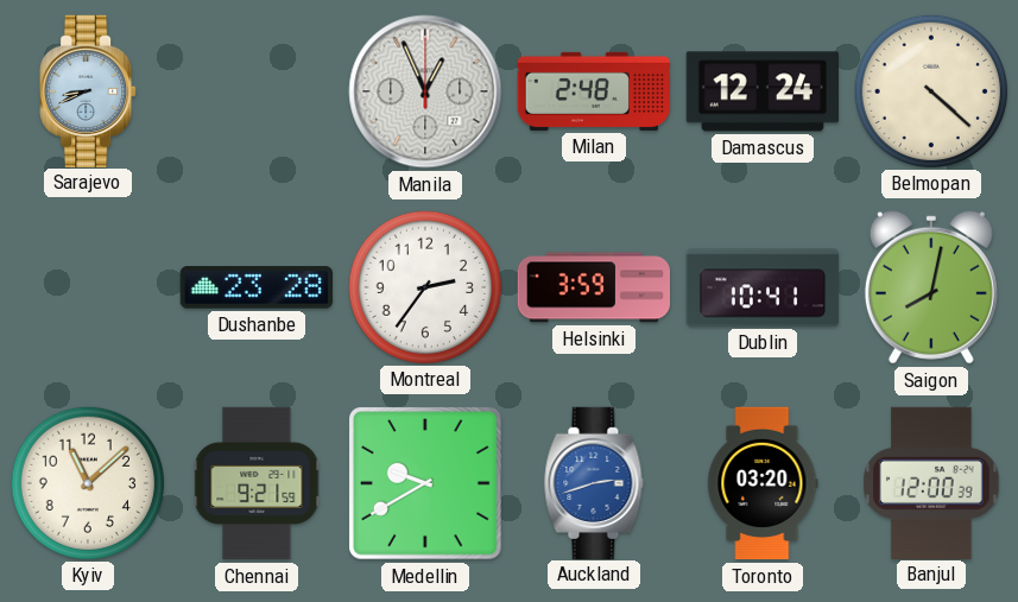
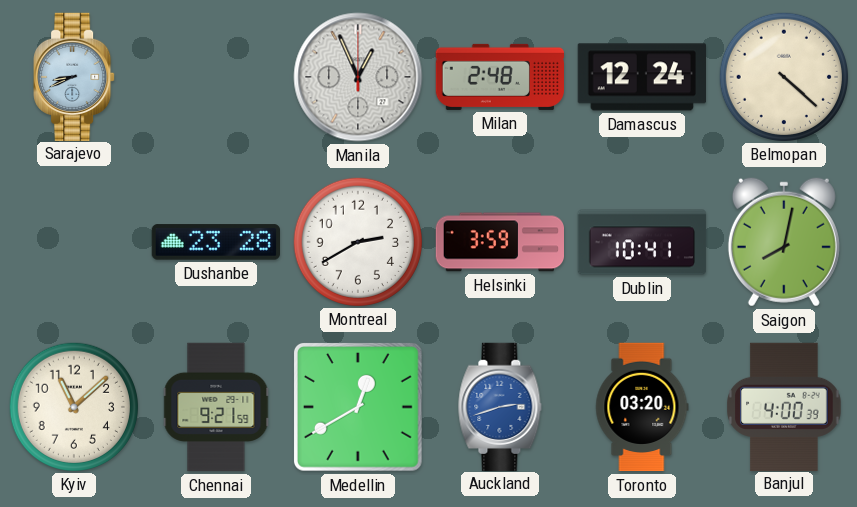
Montreal: 2:36 -> 2:40 (357, 241)
Medellin: 9:40 -> 12:40 (358, 407)
Banjul: 12:00 -> 4:00 (784, 406)
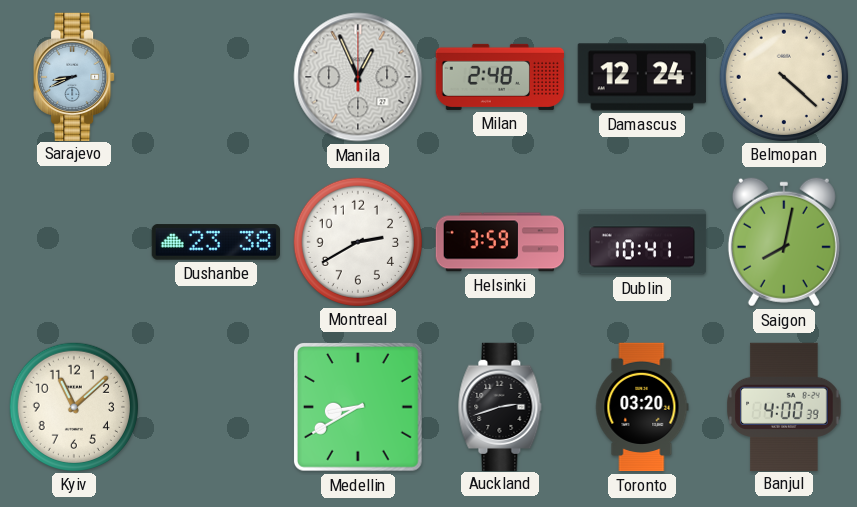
Dushanbe: 23:28 -> 23:38 (215, 242)
Chennai: 9:21 -> none (216, 407)
Medellin: 12:40 -> 8:40 (358, 407)
Auckland dial: blue -> black (500, 406)
